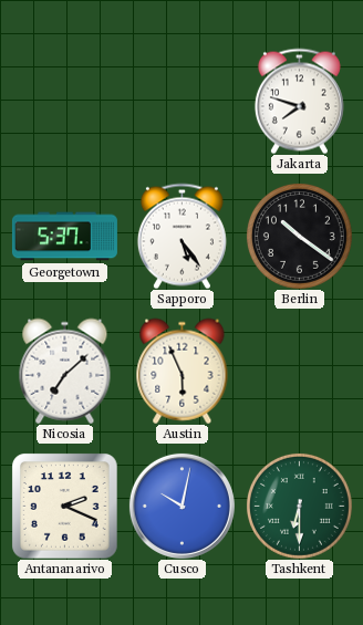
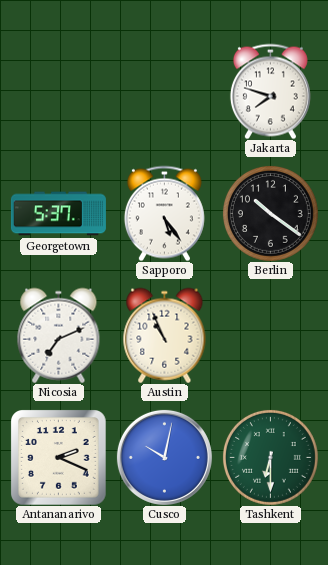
Nicosia: 7:08 -> 7:11 (59, 335)
Austin: 5:56 -> 10:56 (165, 335)
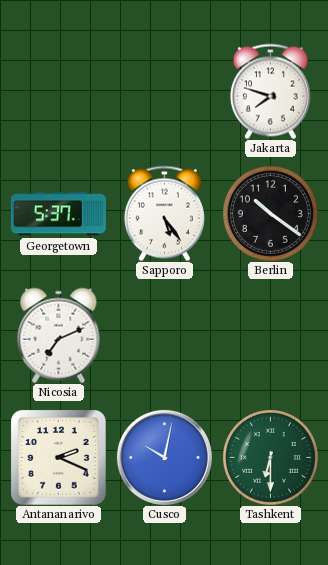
Austin: 10:56 -> none (165, 335)
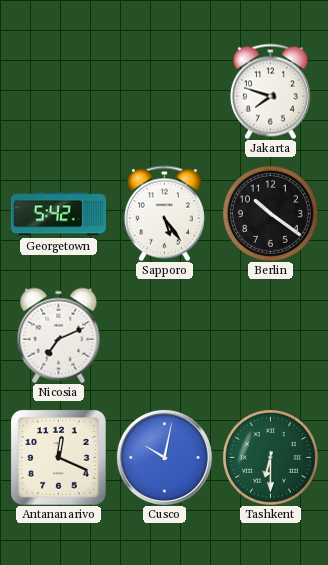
Georgetown: 5:37 -> 5:42 (58, 214)
Antananarivo: 2:19 -> 12:19 (58, 457)
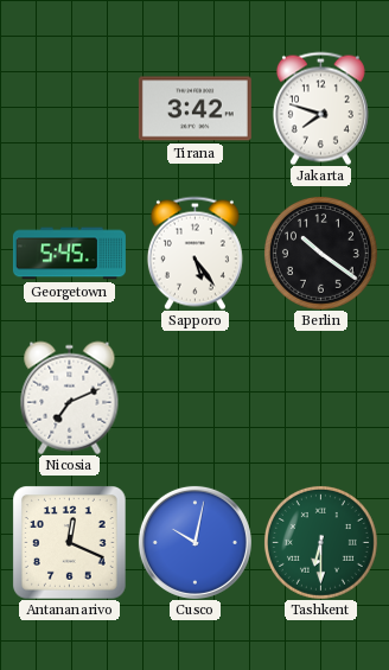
Tirana: none -> 3:42 (194, 109)
Georgetown: 5:42 -> 5:45 (69, 254)
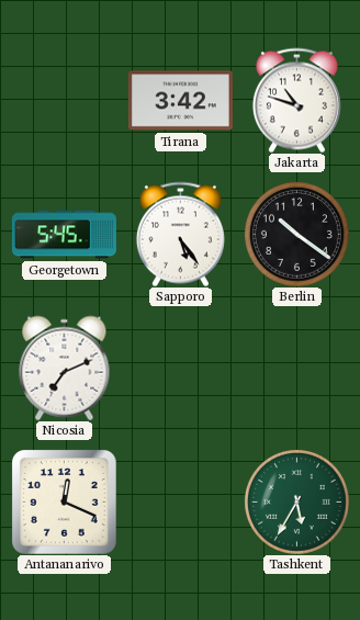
Jakarta: 7:48 -> 10:48 (296, 100)
Cusco: 10:02 -> none (194, 542)
Tashkent: 6:30 -> 5:35 (296, 501)
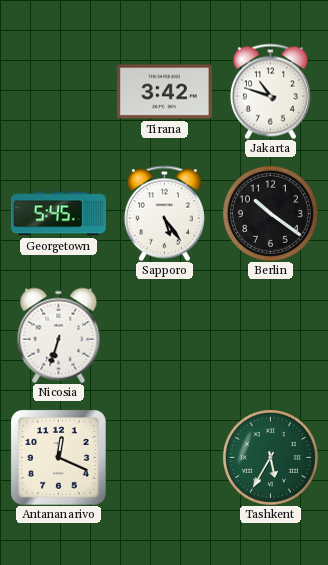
Nicosia: 7:11 -> 6:33 (59, 335)
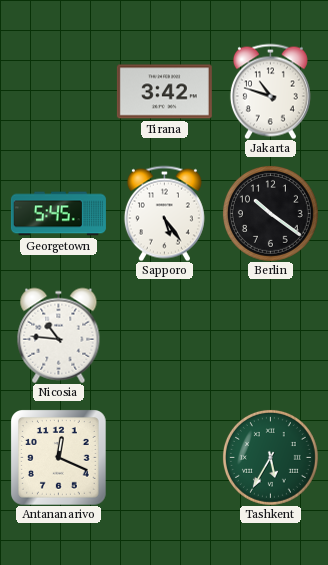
Nicosia: 6:33 -> 10:46 (59, 335)
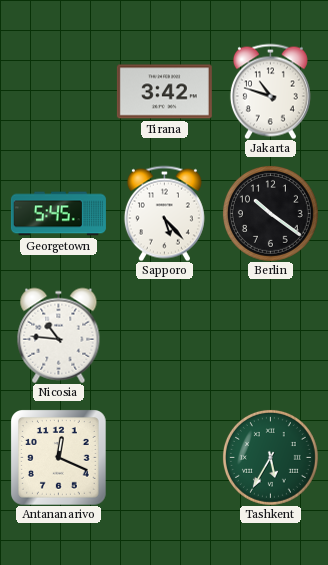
Sapporo: 5:24 -> 5:23 (164, 213)
